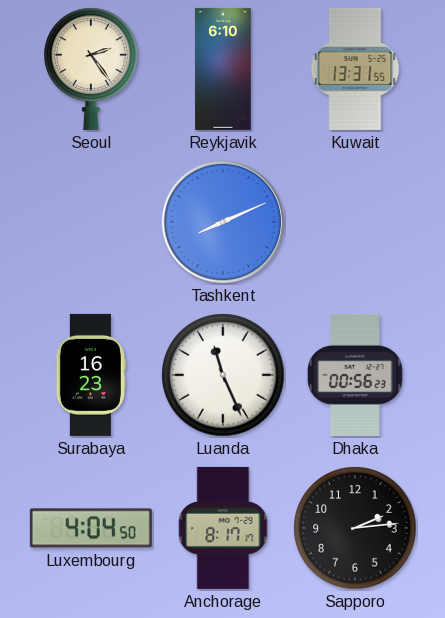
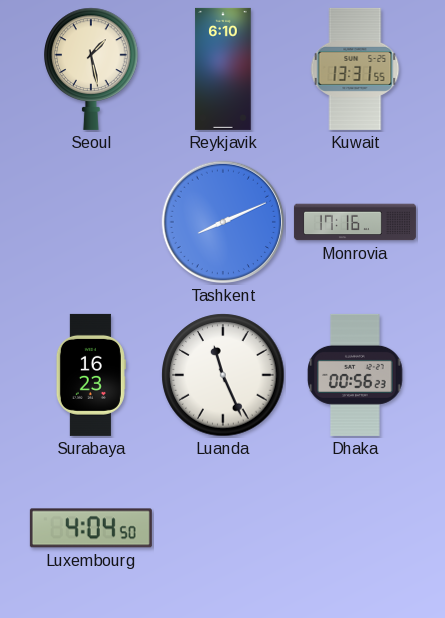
Seoul: 2:24 -> 1:28 (91, 69)
Monrovia: none -> 17:16 (355, 222)
Anchorage: 8:17 -> none (223, 528)
Sapporo: 2:14 -> none (355, 528)
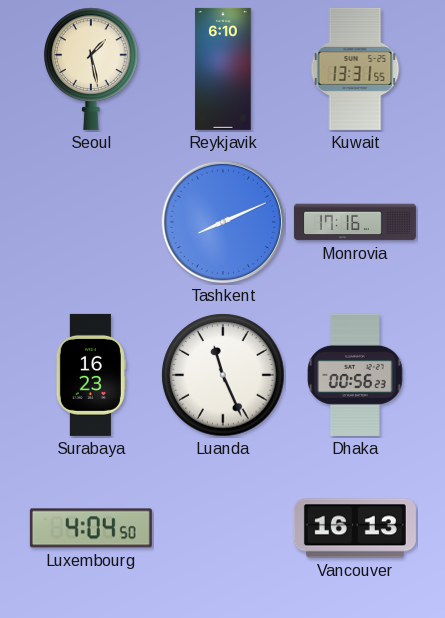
Vancouver: none -> 16:13 (355, 528)
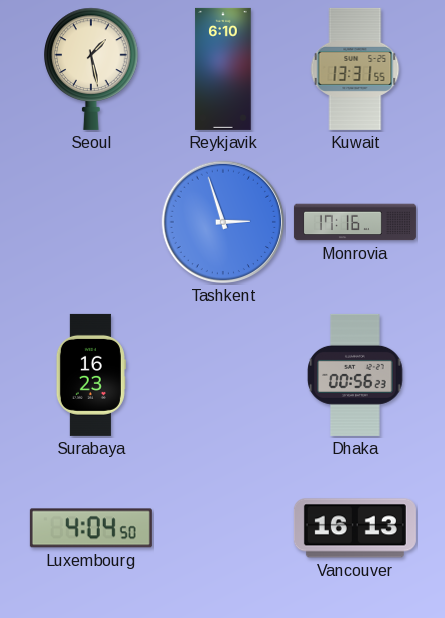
Tashkent: 8:11 -> 2:57 (223, 222)
Luanda: 11:26 -> none (223, 375)
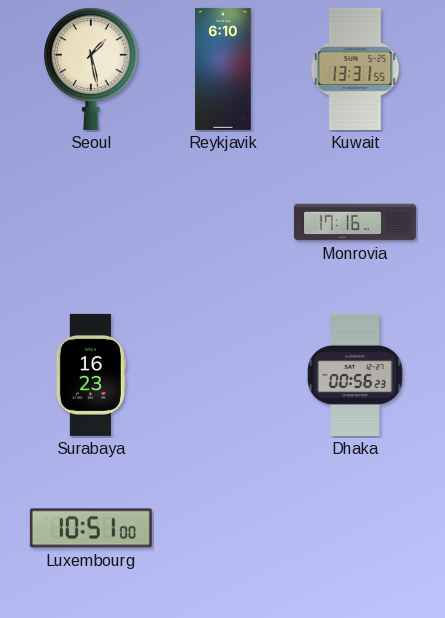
Tashkent: 2:57 -> none (223, 222)
Luxembourg: 4:04 -> 10:51 (91, 528)
Vancouver: 16:13 -> none (355, 528)
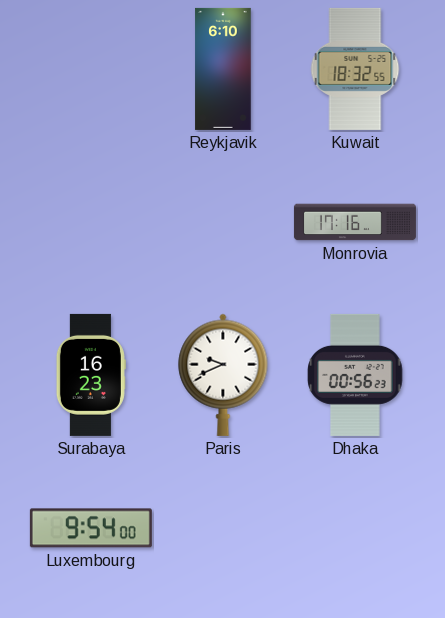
Seoul: 1:28 -> none (91, 69)
Kuwait: 13:31 -> 18:32 (355, 69)
Paris: none -> 9:41 (223, 375)
Luxembourg: 10:51 -> 9:54 (91, 528)
